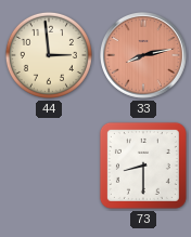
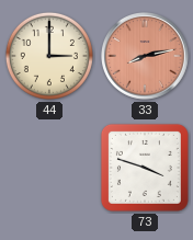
44: 2:59 -> 3:00 (49, 56)
73: 8:30 -> 3:48 (145, 168)
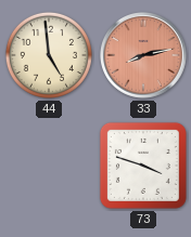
44: 3:00 -> 4:59 (49, 55)
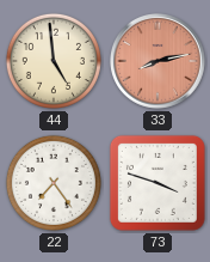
22: none -> 7:24 (54, 183)
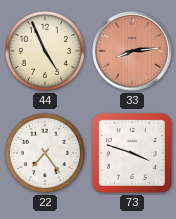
44: 4:59 -> 4:56 (45, 51)
33: 8:13 -> 8:14 (133, 52)
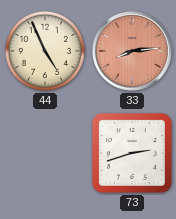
22: 7:24 -> none (45, 153)
73: 3:48 -> 2:42 (132, 153)
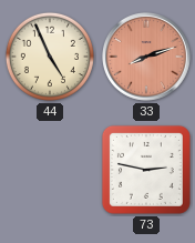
33: 8:14 -> 8:12 (147, 58)
73: 2:42 -> 2:47 (146, 170)
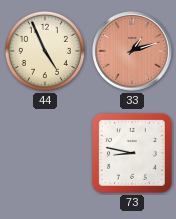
33: 8:12 -> 1:12 (133, 52)
73: 2:47 -> 8:47 (132, 153)
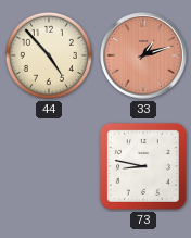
44: 4:56 -> 4:53 (49, 55)
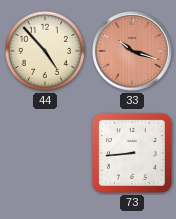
33: 1:12 -> 10:18 (133, 52)
73: 8:47 -> 8:44 (132, 153)
